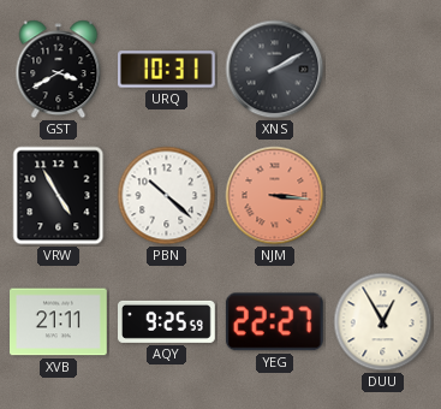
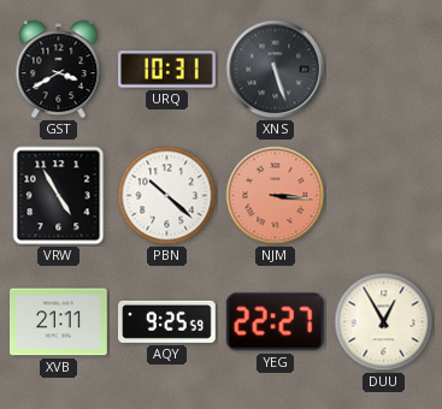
XNS: 2:10 -> 5:27 (276, 70)
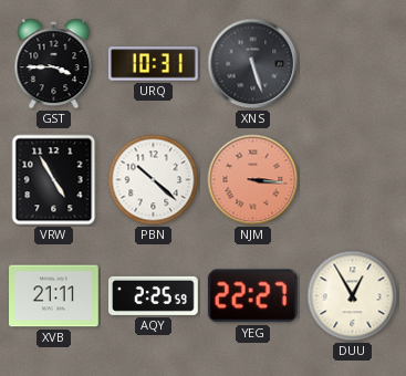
GST: 3:40 -> 3:45 (54, 64)
AQY: 9:25 -> 2:25 (154, 295)
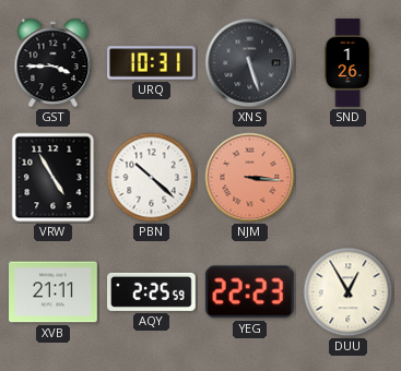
SND: none -> 1:26 (347, 63)
YEG: 22:27 -> 22:23 (249, 292)
